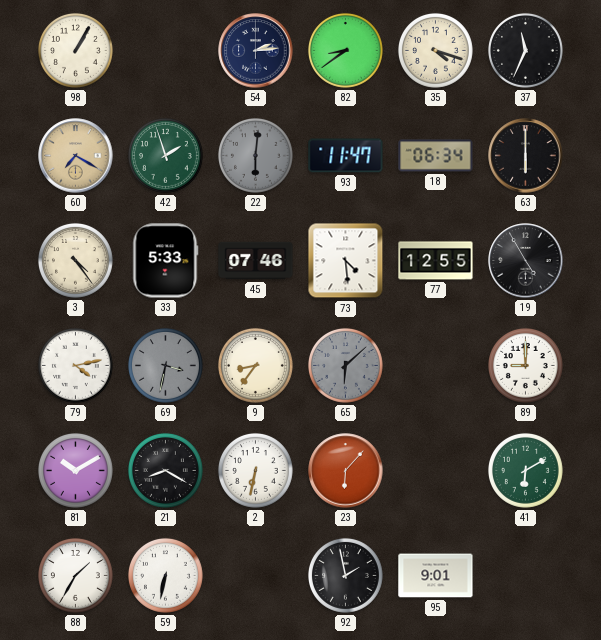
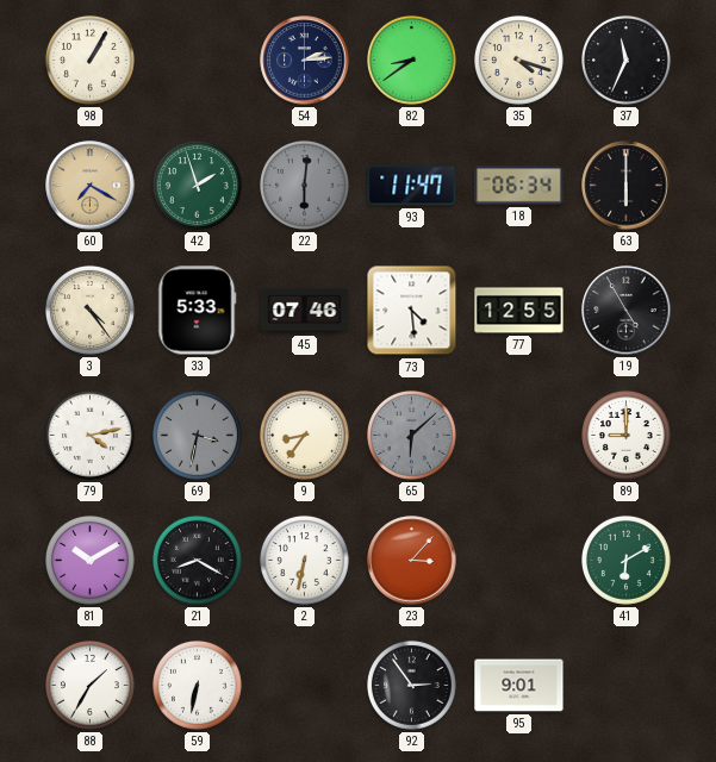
23: 6:07 -> 3:07 (412, 561)
92: 1:58 -> 2:54 (411, 685)
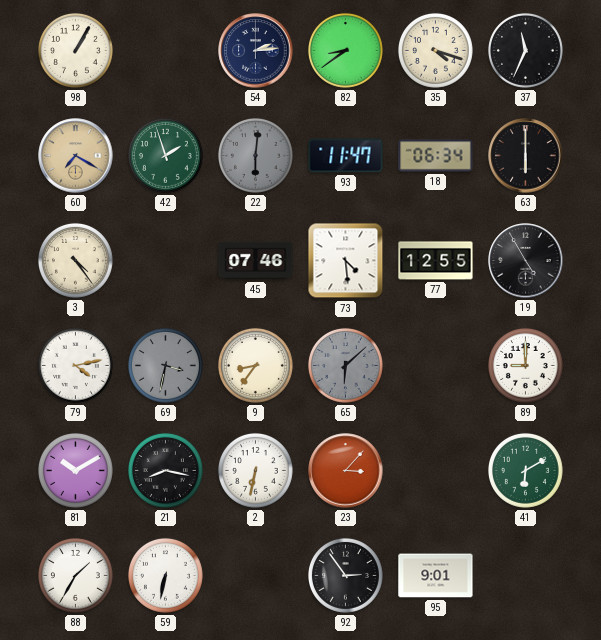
33: 5:33 -> none (198, 311)
21: 8:20 -> 8:17 (165, 470)
